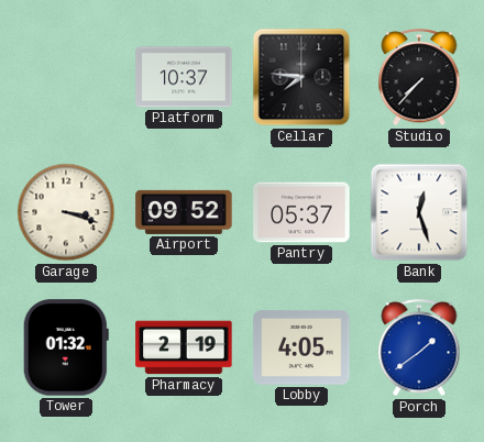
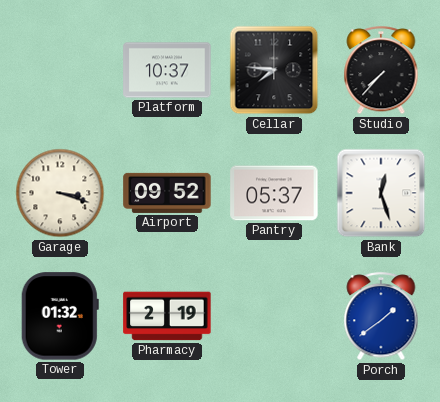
Lobby: 4:05 -> none (301, 347)
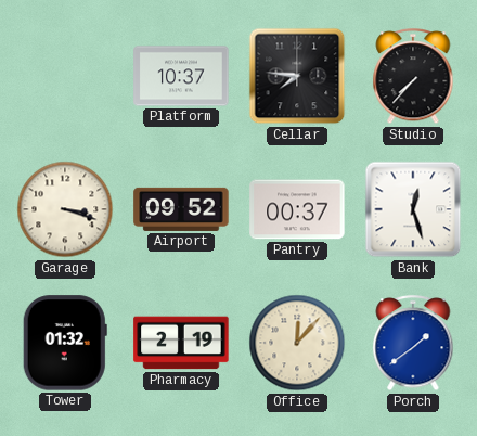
Pantry: 05:37 -> 00:37 (297, 209)
Office: none -> 12:07 (297, 343)
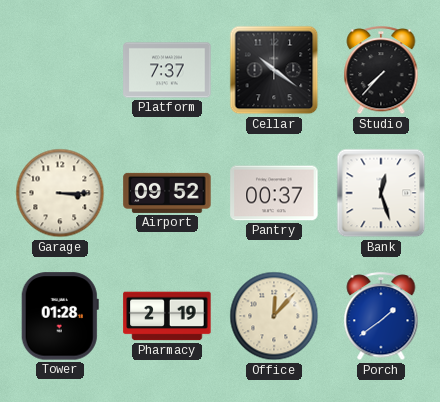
Platform: 10:37 -> 7:37 (167, 70)
Cellar: 7:46 -> 10:21 (274, 70)
Garage: 3:18 -> 3:15 (60, 193)
Tower: 01:32 -> 01:28 (60, 316)
